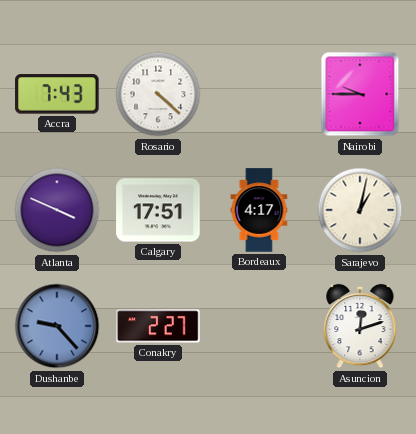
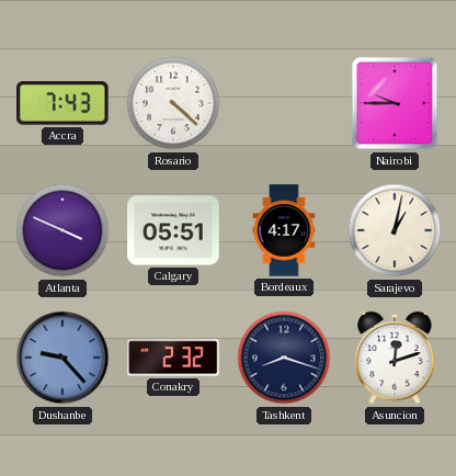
Calgary: 17:51 -> 05:51 (173, 230)
Conakry: 2:27 -> 2:32 (173, 358)
Tashkent: none -> 8:18 (284, 358)
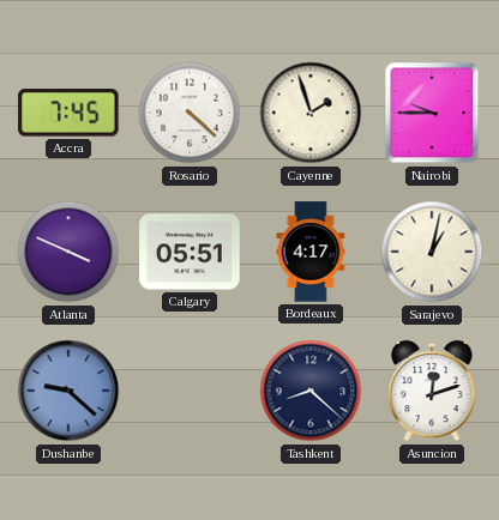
Accra: 7:43 -> 7:45 (68, 113)
Cayenne: none -> 1:57 (311, 113)
Dushanbe: 9:23 -> 9:22 (68, 391)
Conakry: 2:32 -> none (173, 358)
Tashkent: 8:18 -> 8:22 (311, 391)
